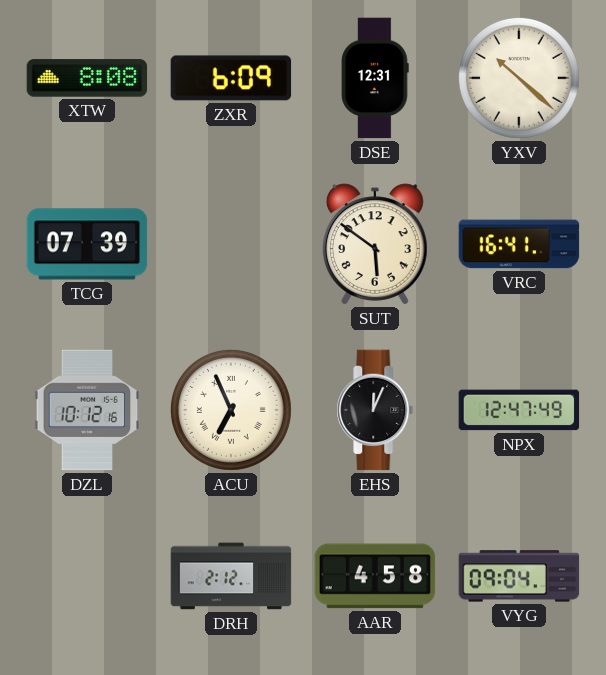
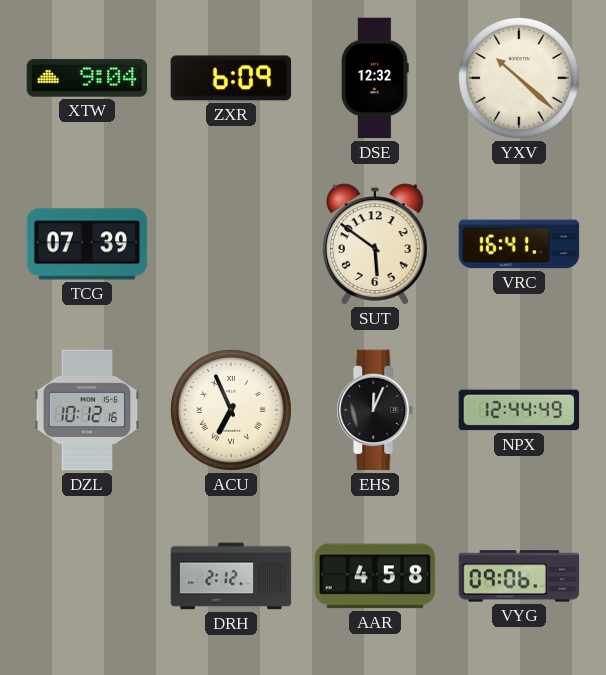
XTW: 8:08 -> 9:04 (87, 78)
DSE: 12:31 -> 12:32 (375, 78)
NPX: 12:47 -> 12:44 (519, 410)
VYG: 09:04 -> 09:06 (519, 576)
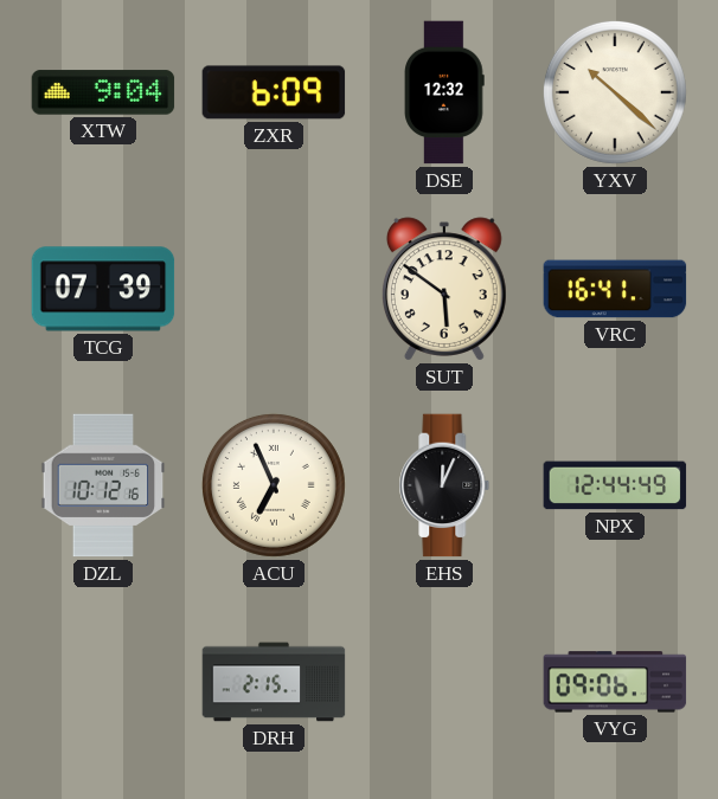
DRH: 2:12 -> 2:15 (274, 682)
AAR: 4:58 -> none (375, 576)
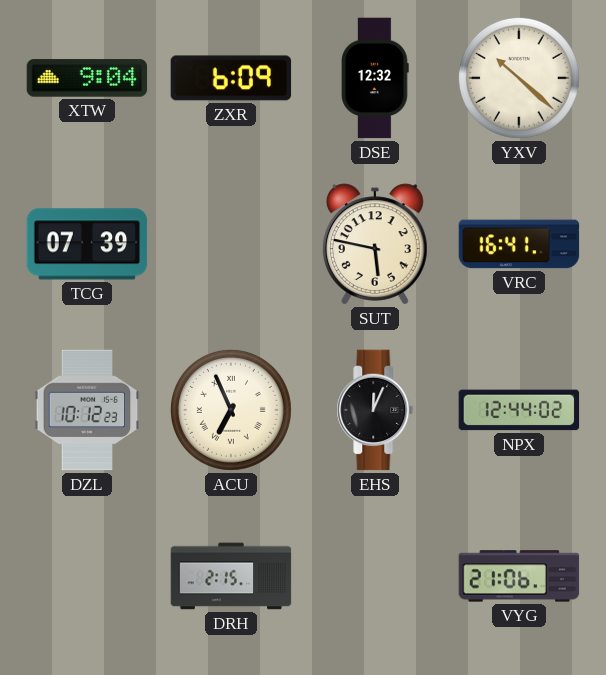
SUT: 5:51 -> 5:47 (375, 244)
DZL: 10:12:16 -> 10:12:23 (87, 410)
NPX: 12:44:49 -> 12:44:02 (519, 410)
VYG: 09:06 -> 21:06 (519, 576)
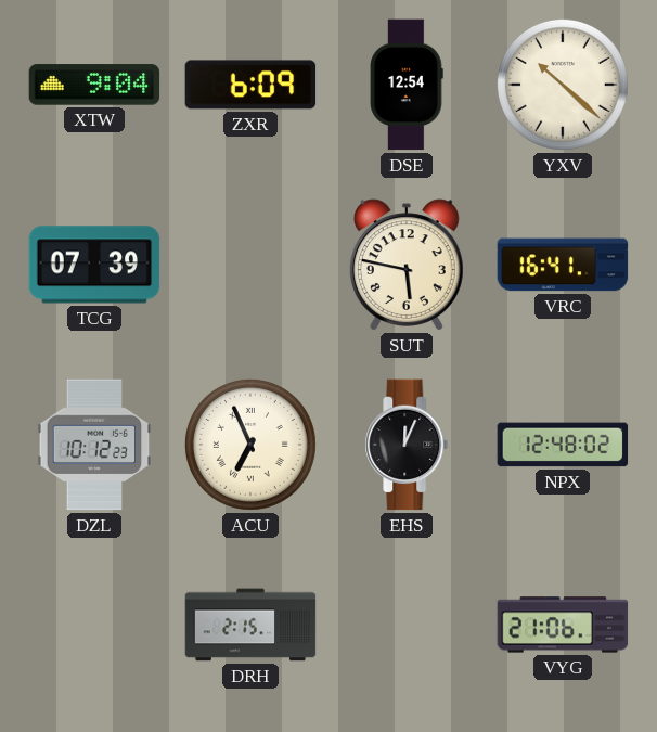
DSE: 12:32 -> 12:54 (407, 85)
NPX: 12:44 -> 12:48 (563, 445)
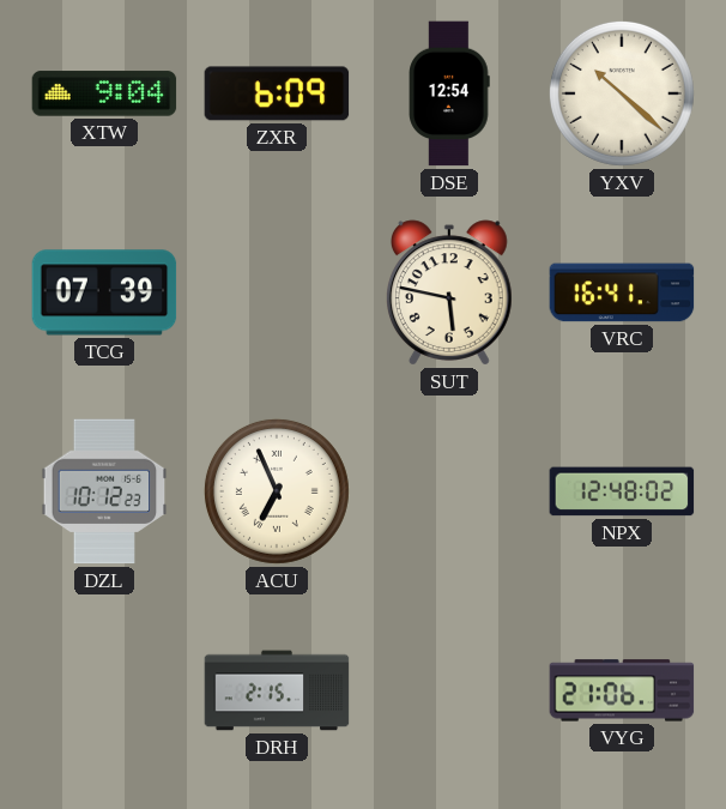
EHS: 12:04 -> none (407, 445)
